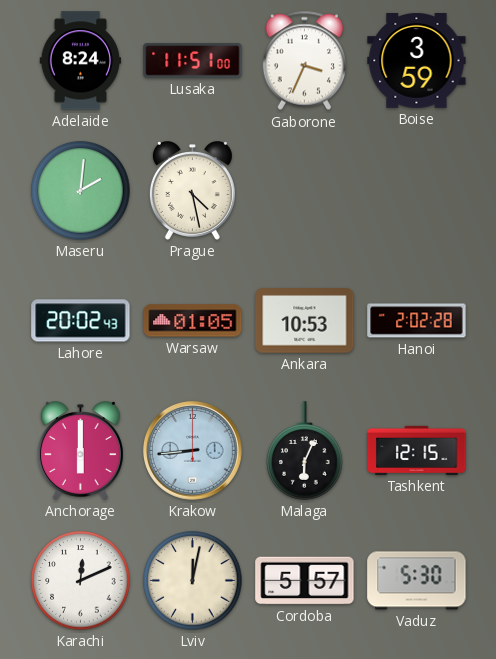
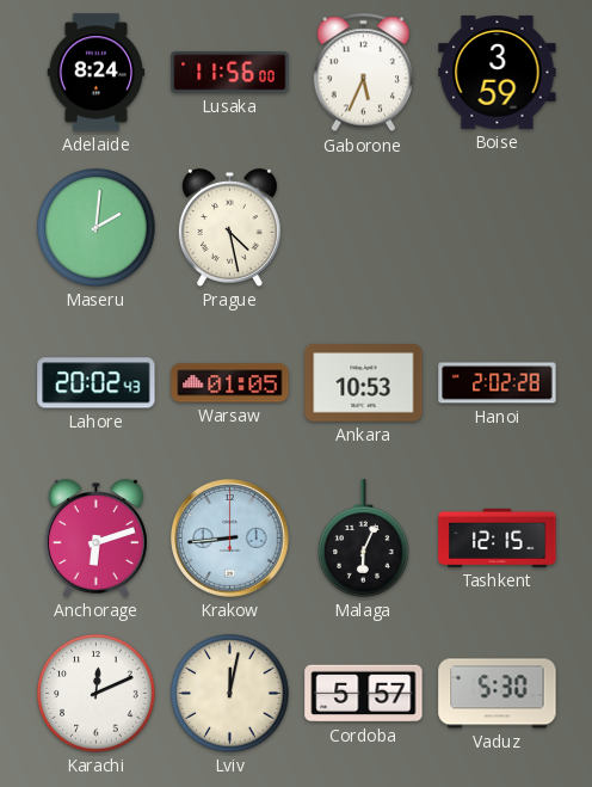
Lusaka: 11:51 -> 11:56 (230, 73)
Gaborone: 3:34 -> 5:34 (363, 73)
Anchorage: 6:00 -> 6:12 (95, 539)
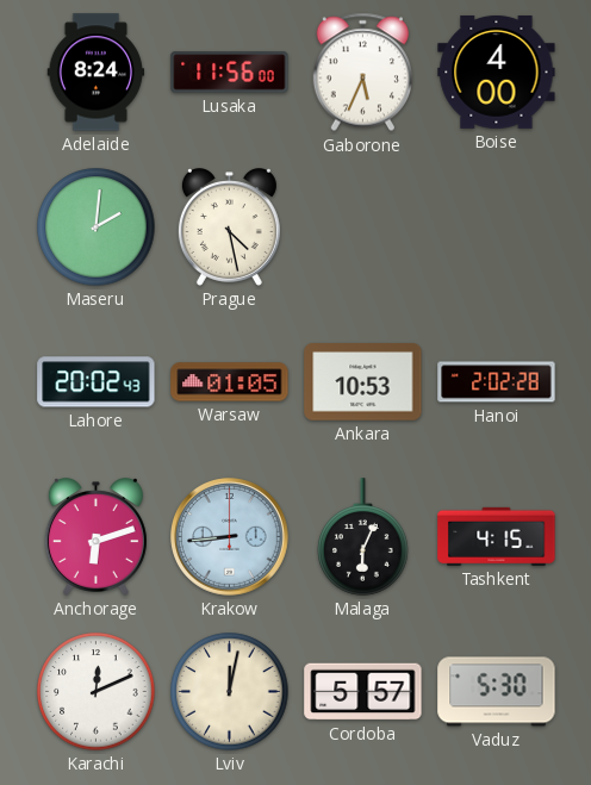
Boise: 3:59 -> 4:00 (497, 71)
Tashkent: 12:15 -> 4:15 (497, 536)
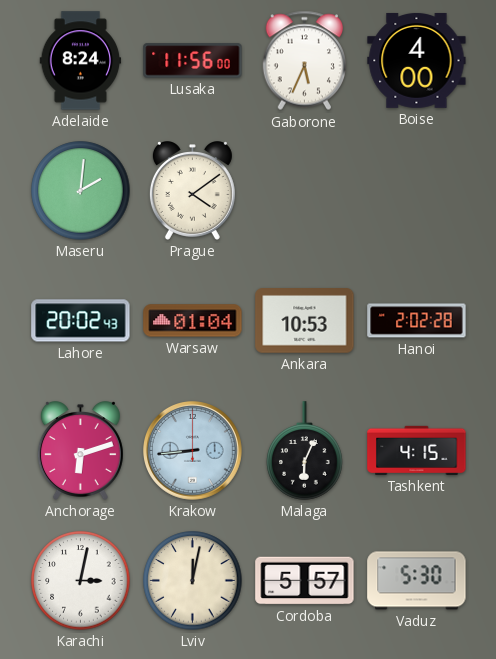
Prague: 4:28 -> 4:09 (192, 191)
Warsaw: 01:05 -> 01:04 (193, 321)
Karachi: 12:11 -> 3:02 (81, 581)
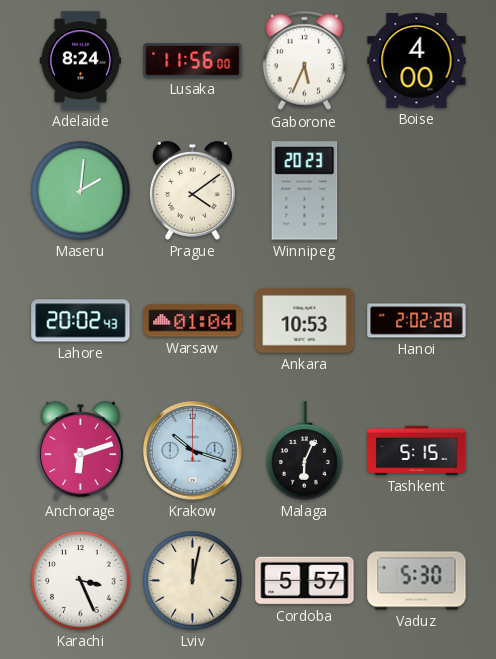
Winnipeg: none -> 20:23 (305, 191)
Krakow: 8:44 -> 10:18 (193, 451)
Tashkent: 4:15 -> 5:15 (417, 450)
Karachi: 3:02 -> 3:26 (81, 581)
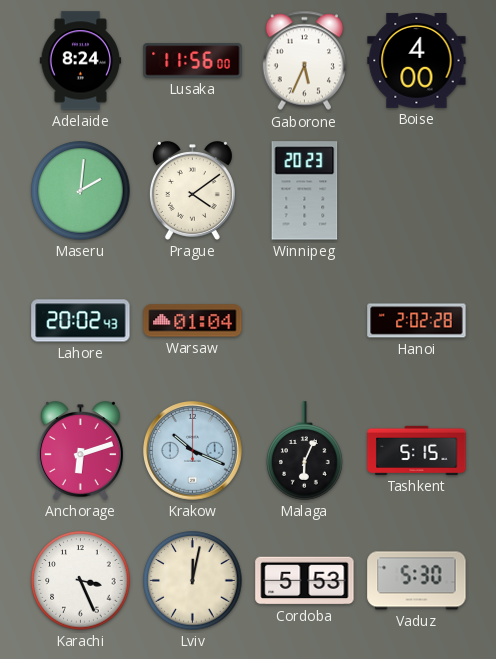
Ankara: 10:53 -> none (305, 321)
Krakow: 10:18 -> 10:19 (193, 451)
Cordoba: 5:57 -> 5:53 (305, 581)
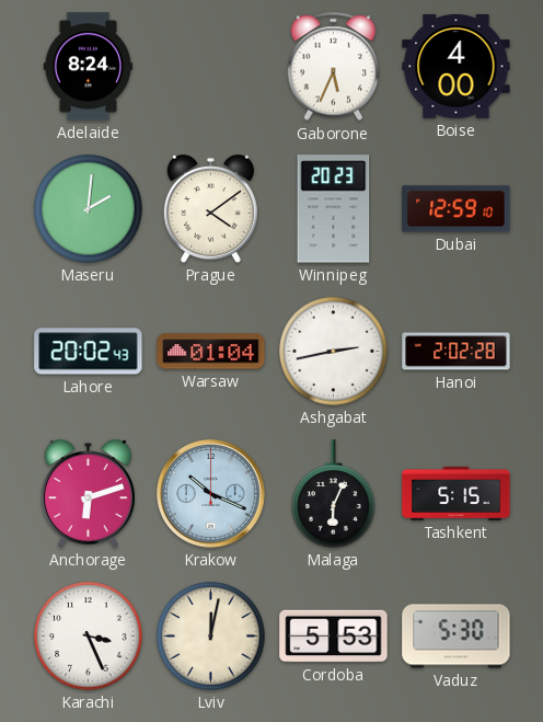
Lusaka: 11:56 -> none (193, 61)
Dubai: none -> 12:59 (457, 209)
Ashgabat: none -> 2:43 (334, 352)
